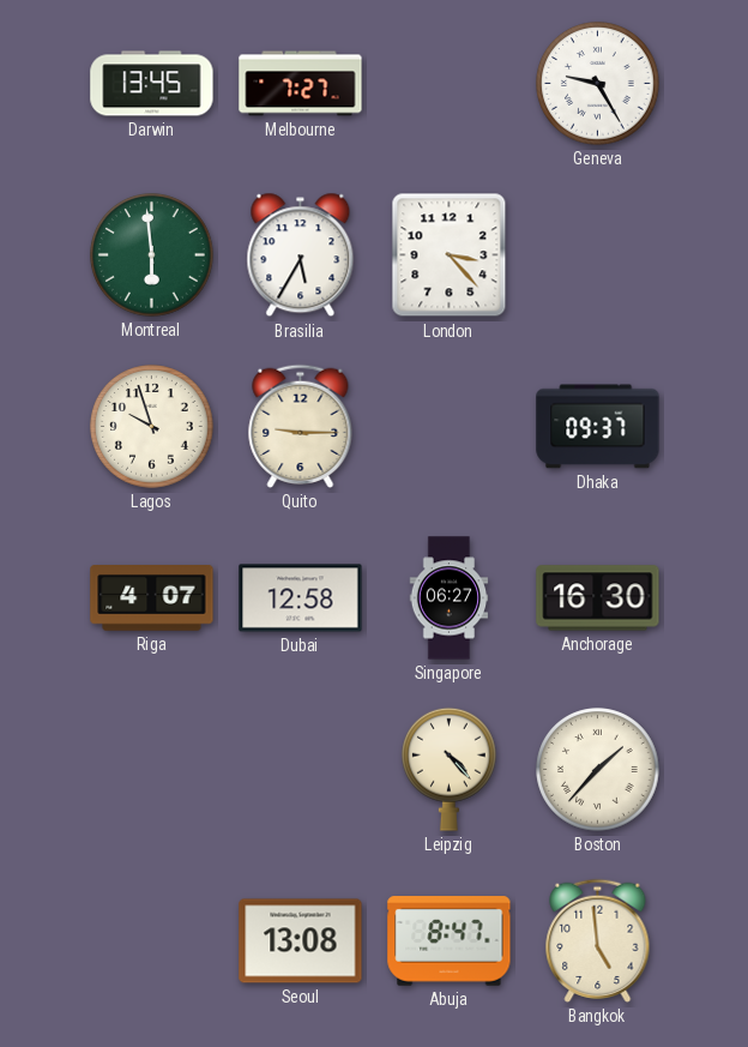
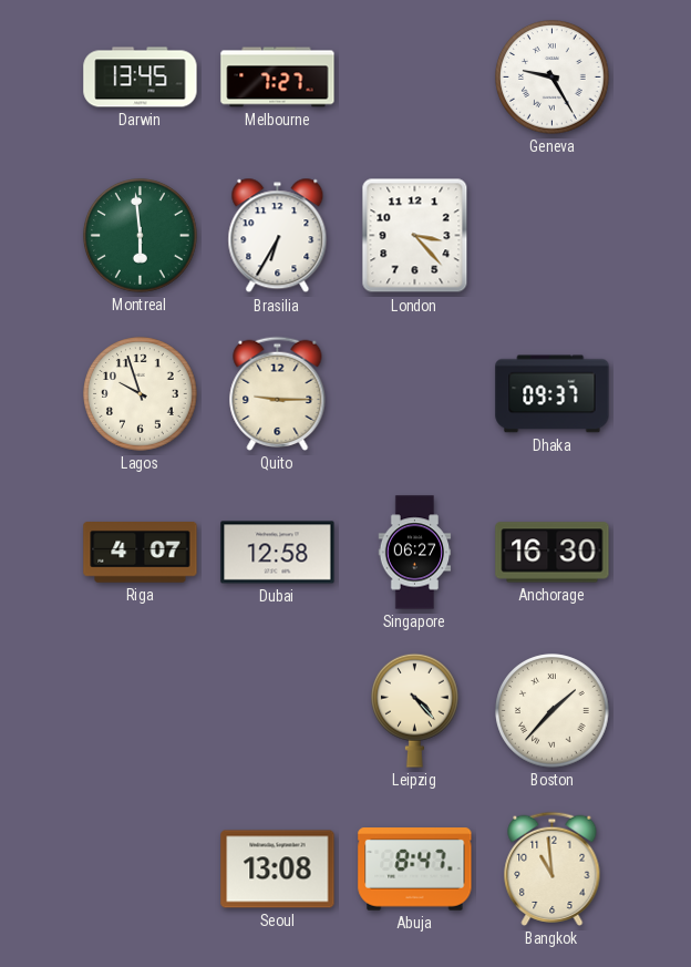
Brasilia: 5:35 -> 6:35 (278, 236)
Bangkok: 4:59 -> 10:59 (553, 868)
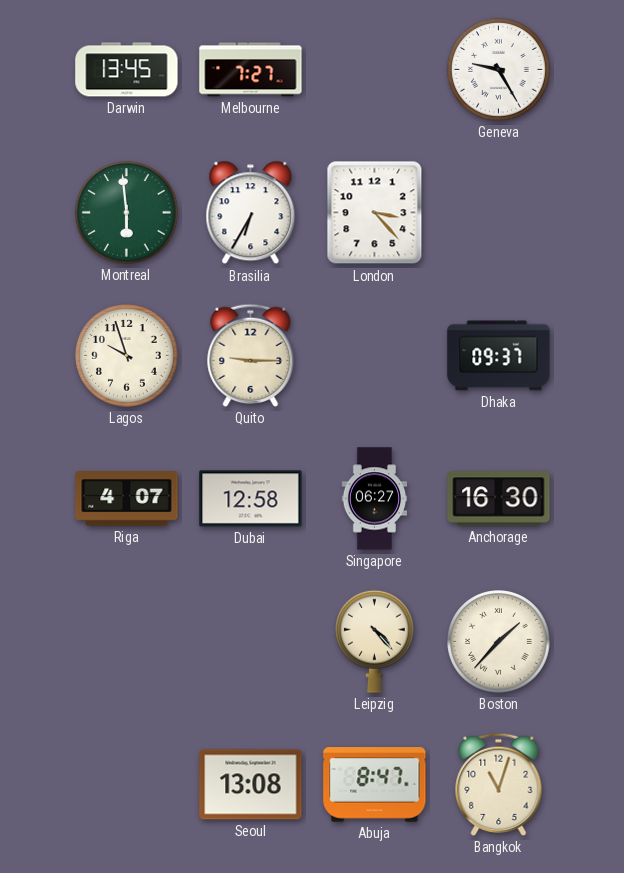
Bangkok: 10:59 -> 11:03 (499, 784)
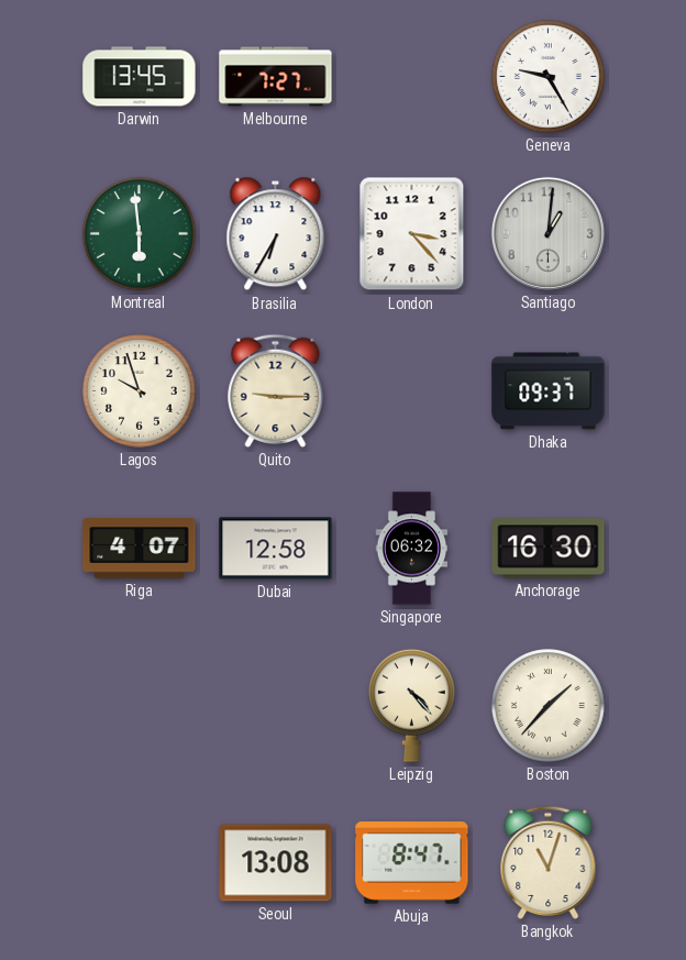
Santiago: none -> 1:01 (547, 233)
Singapore: 06:27 -> 06:32 (412, 549)
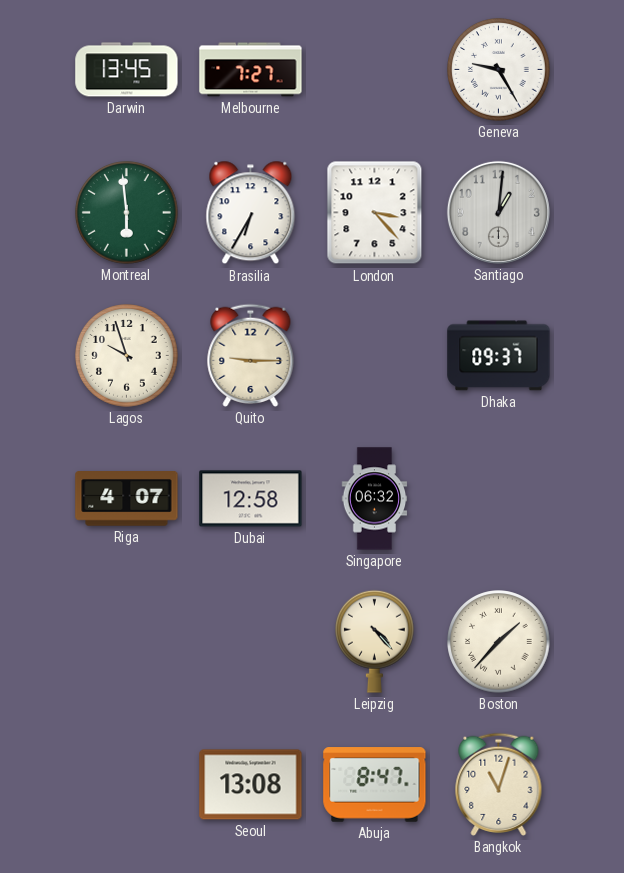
Anchorage: 16:30 -> none (549, 549)
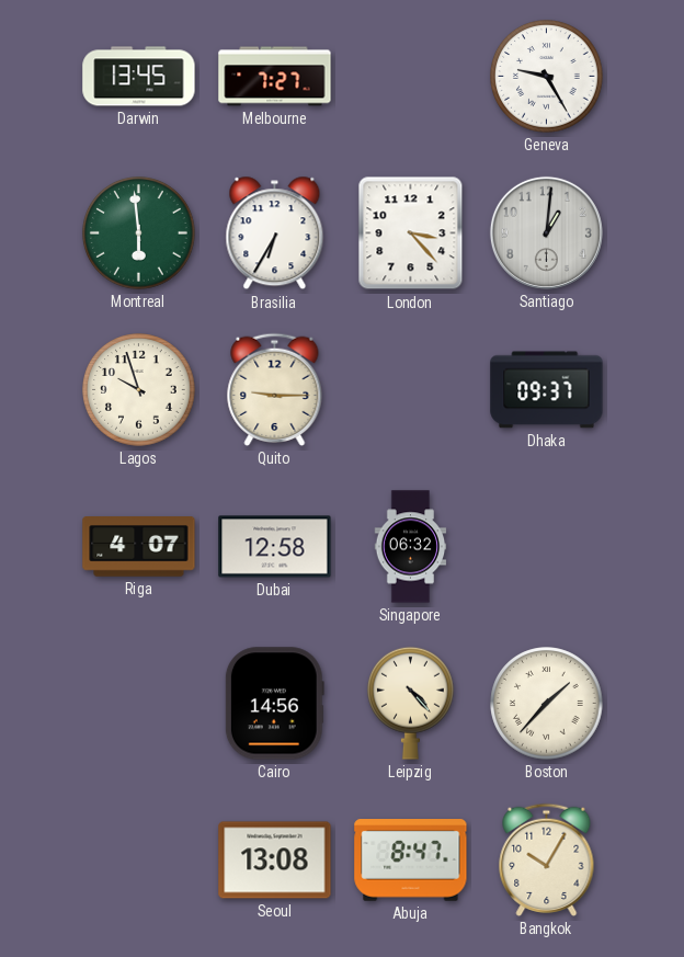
Cairo: none -> 14:56 (274, 704)
Bangkok: 11:03 -> 10:05 (547, 859)
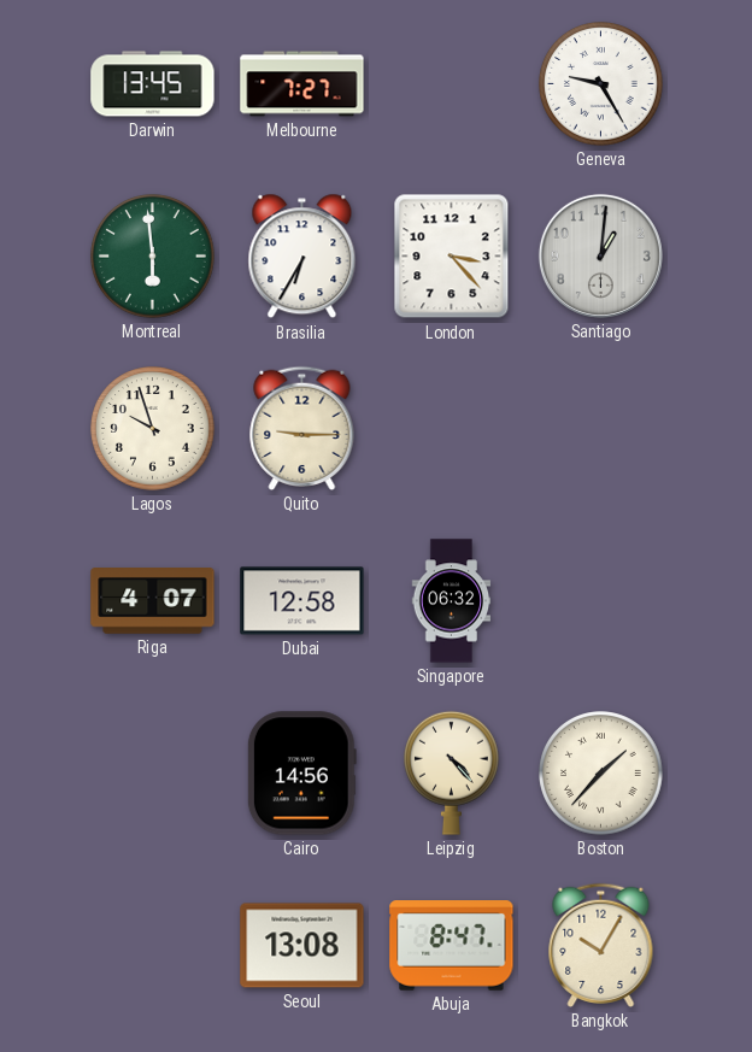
Dhaka: 09:37 -> none (547, 390)
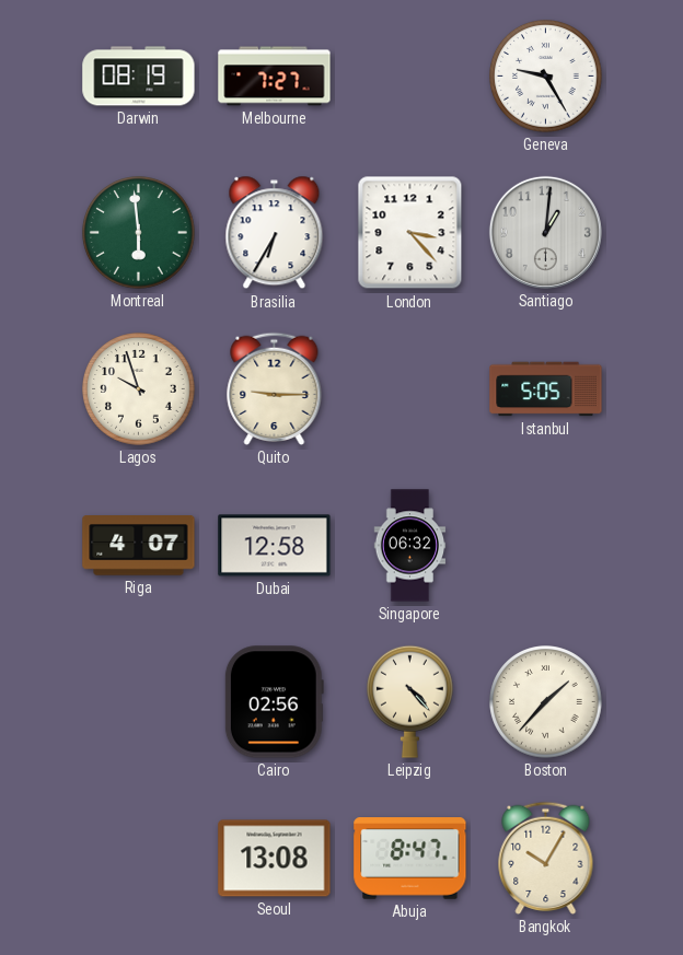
Darwin: 13:45 -> 08:19 (139, 77)
Istanbul: none -> 5:05 (546, 389)
Cairo: 14:56 -> 02:56 (274, 702)
